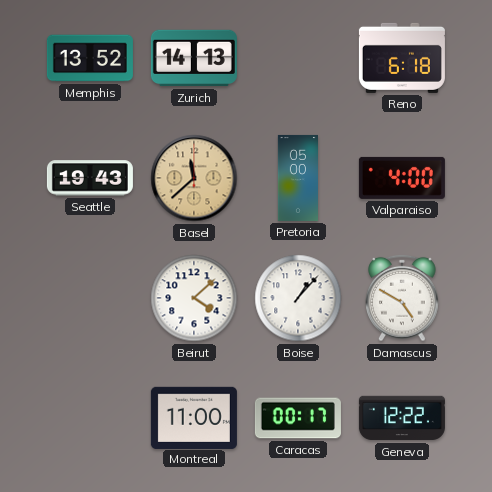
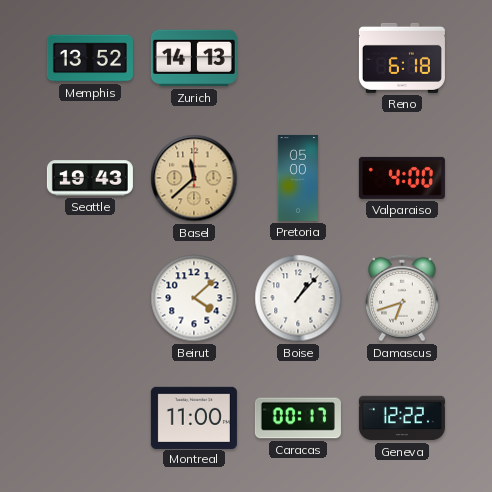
Damascus: 4:50 -> 6:42 (402, 298)
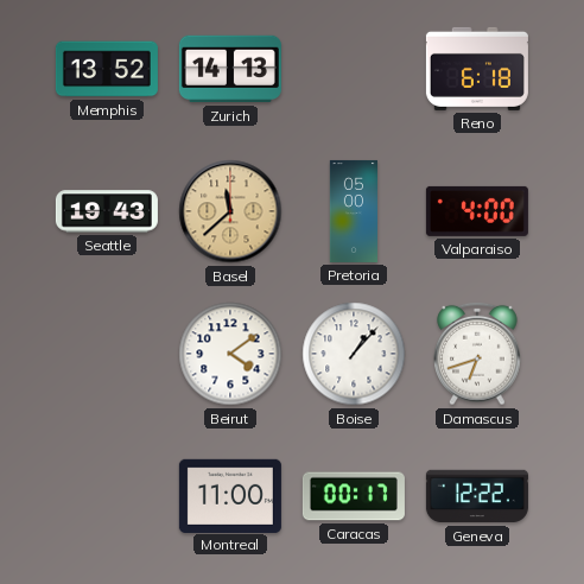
Beirut: 4:08 -> 4:09 (230, 354)
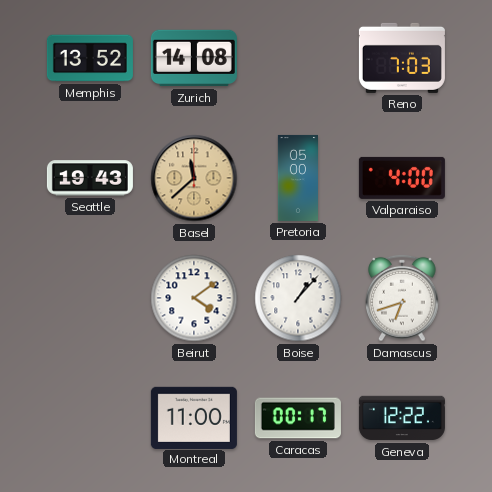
Zurich: 14:13 -> 14:08 (194, 58)
Reno: 6:18 -> 7:03 (402, 58)
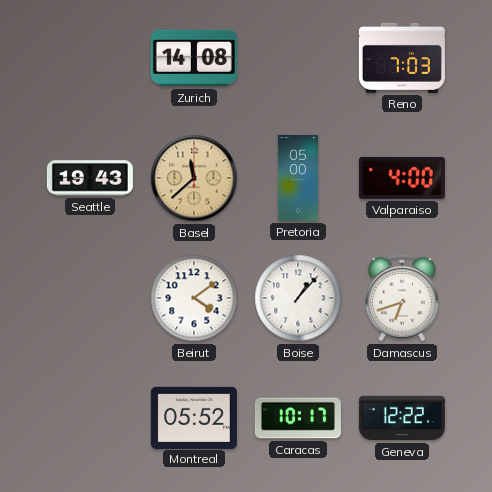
Memphis: 13:52 -> none (90, 58)
Montreal: 11:00 -> 05:52 (194, 417)
Caracas: 00:17 -> 10:17 (298, 418)
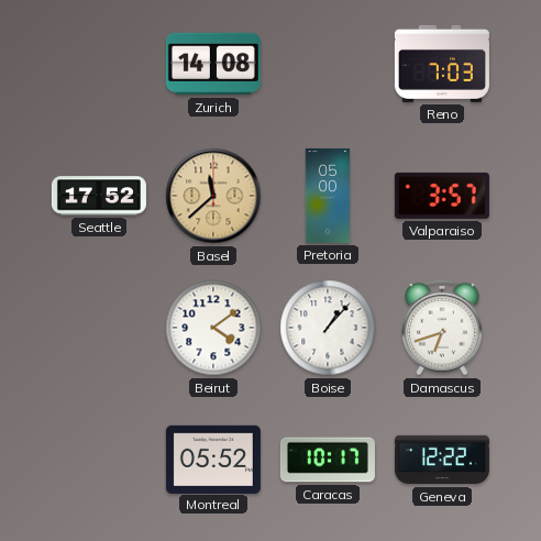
Seattle: 19:43 -> 17:52 (99, 196)
Valparaiso: 4:00 -> 3:57 (442, 196)
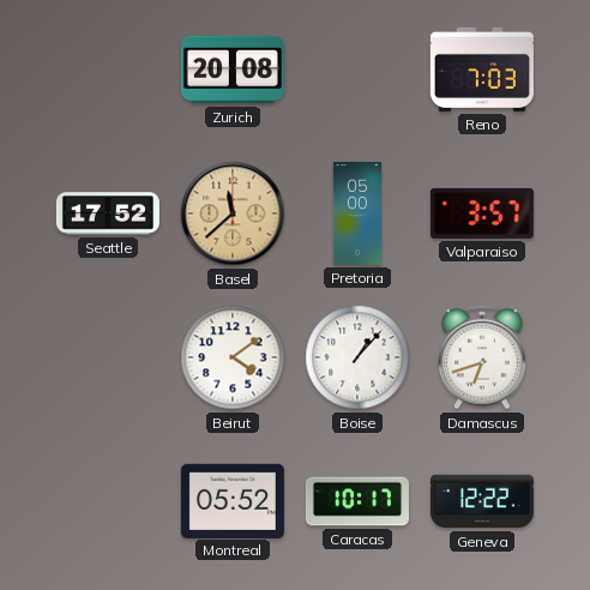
Zurich: 14:08 -> 20:08 (233, 70)
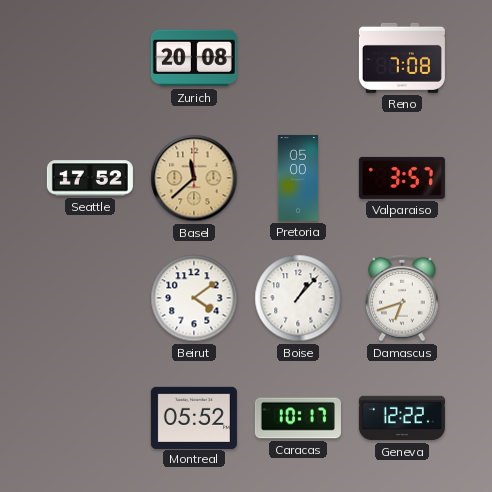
Reno: 7:03 -> 7:08 (402, 58)
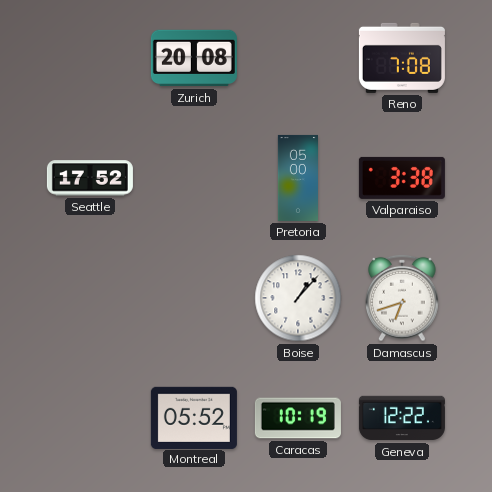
Basel: 11:38 -> none (194, 178)
Valparaiso: 3:57 -> 3:38 (402, 178)
Beirut: 4:09 -> none (194, 298)
Caracas: 10:17 -> 10:19 (298, 418)
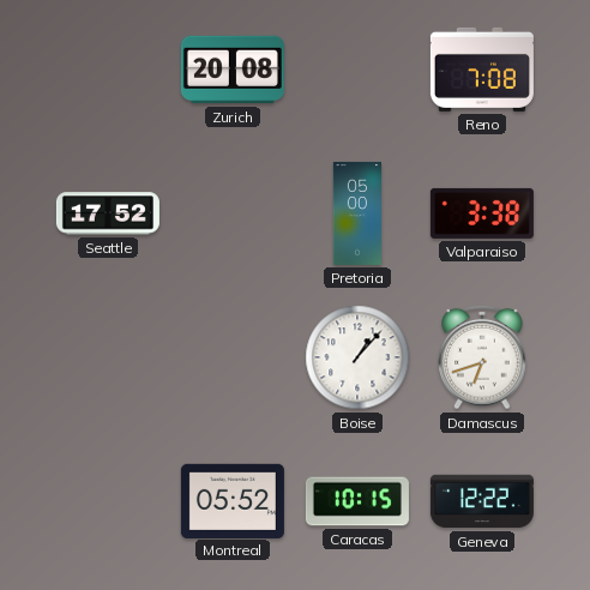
Caracas: 10:19 -> 10:15 (357, 501)
